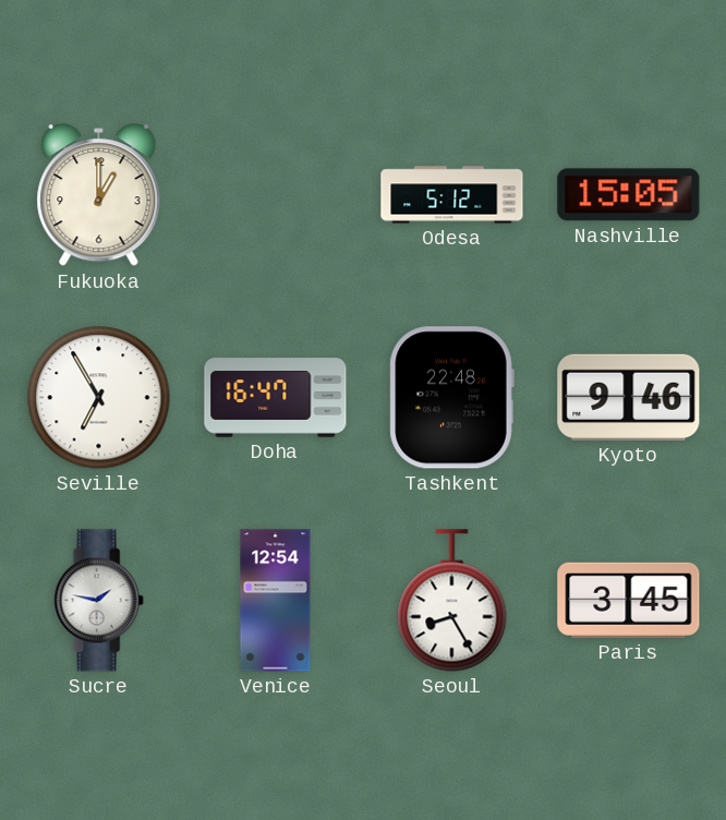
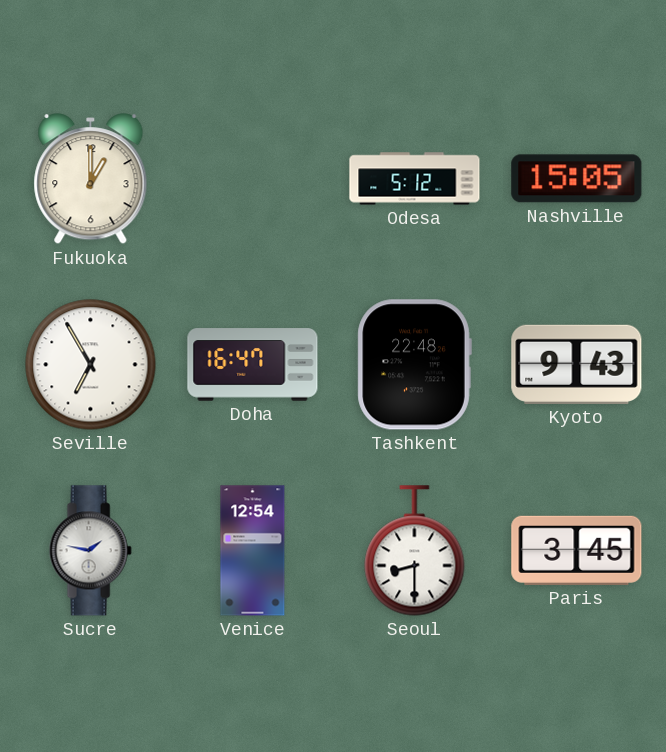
Kyoto: 9:46 -> 9:43 (577, 364)
Seoul: 8:25 -> 8:30 (415, 551)
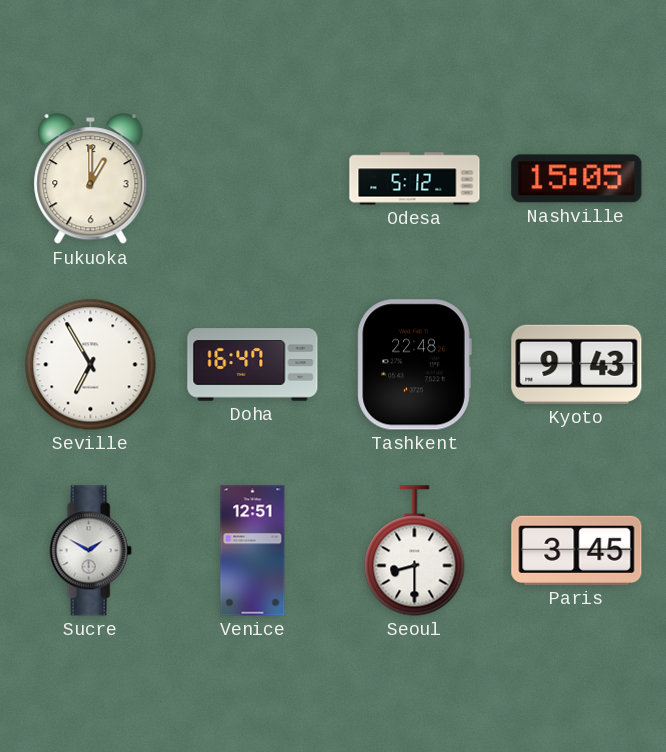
Sucre: 1:47 -> 1:50 (90, 551)
Venice: 12:54 -> 12:51 (253, 551)
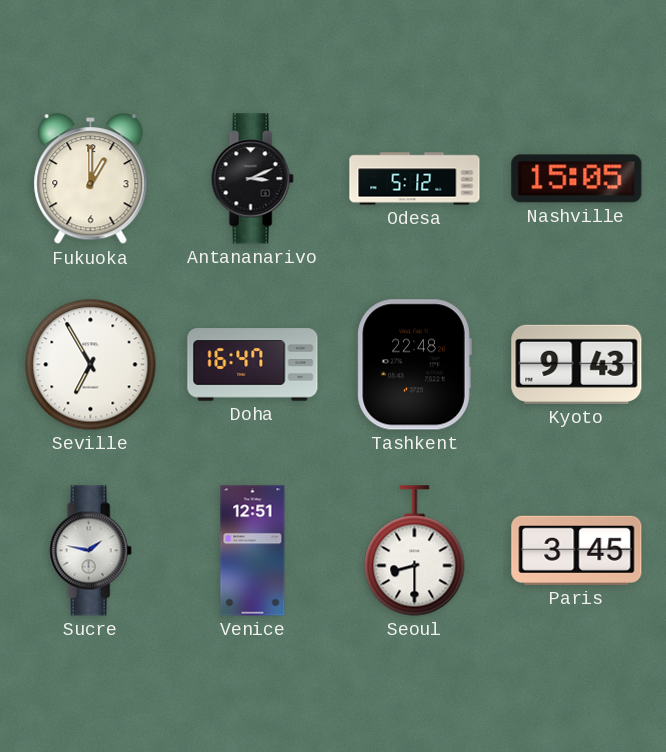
Antananarivo: none -> 3:11 (252, 179)
Sucre: 1:50 -> 1:47 (90, 551)
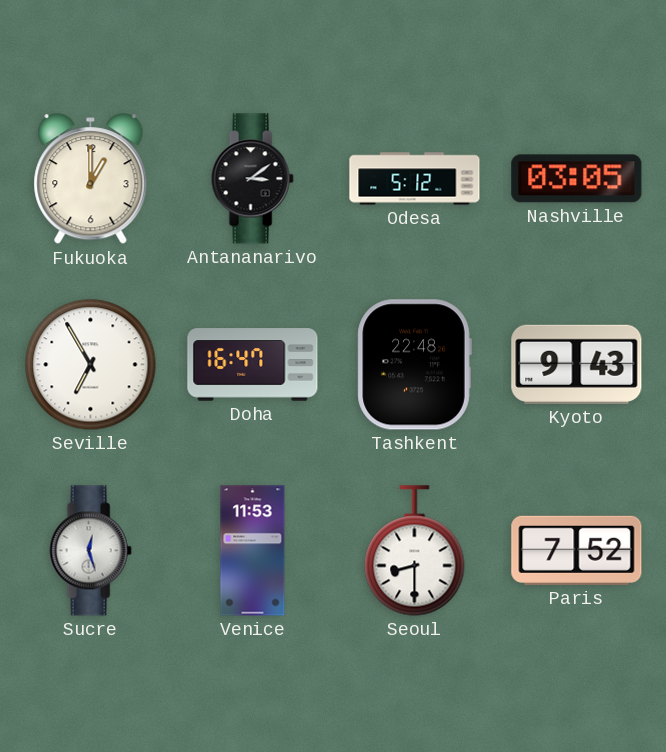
Antananarivo: 3:11 -> 3:09 (252, 179)
Nashville: 15:05 -> 03:05 (577, 179)
Sucre: 1:47 -> 12:27 (90, 551)
Venice: 12:51 -> 11:53 (253, 551)
Paris: 3:45 -> 7:52 (577, 550)
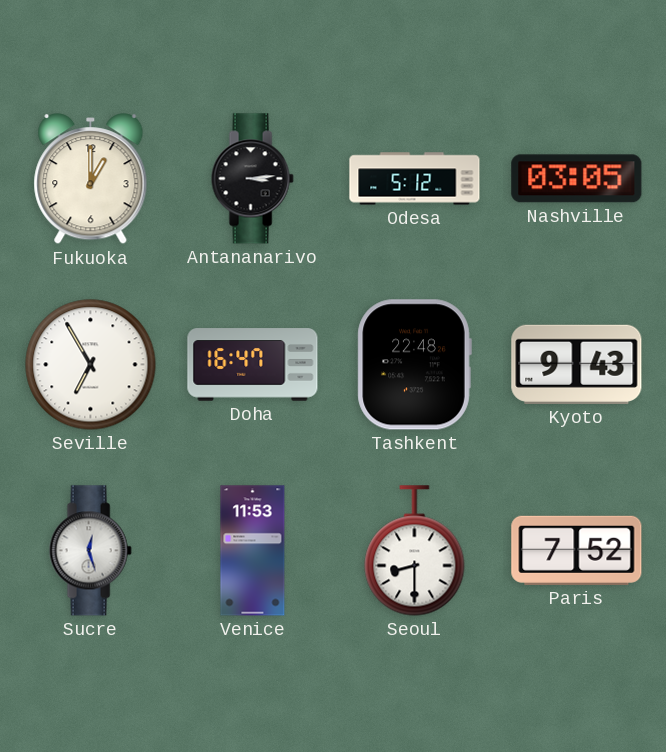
Antananarivo: 3:09 -> 3:14 (252, 179)
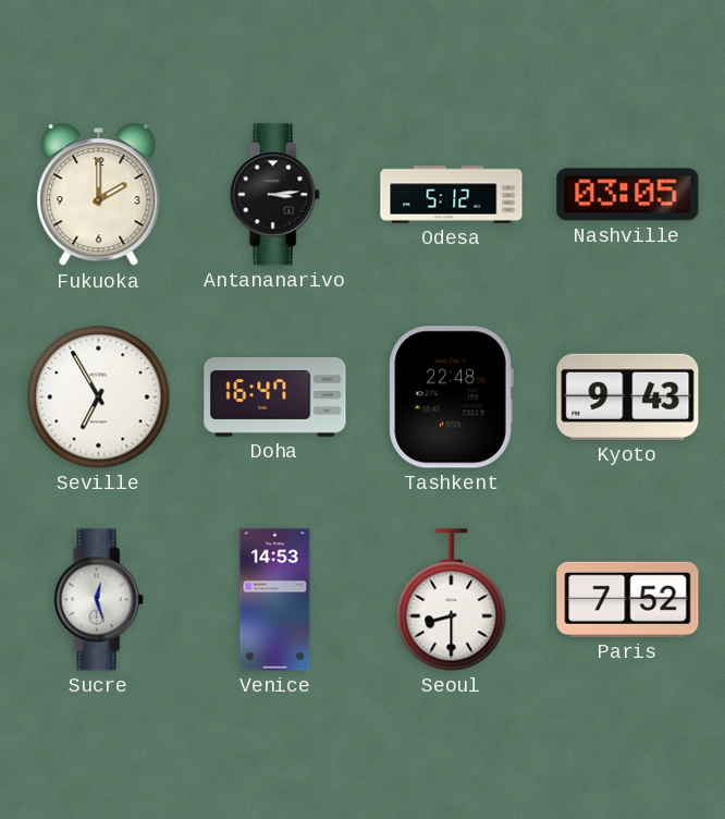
Fukuoka: 1:00 -> 2:00 (99, 195)
Venice: 11:53 -> 14:53 (275, 600)
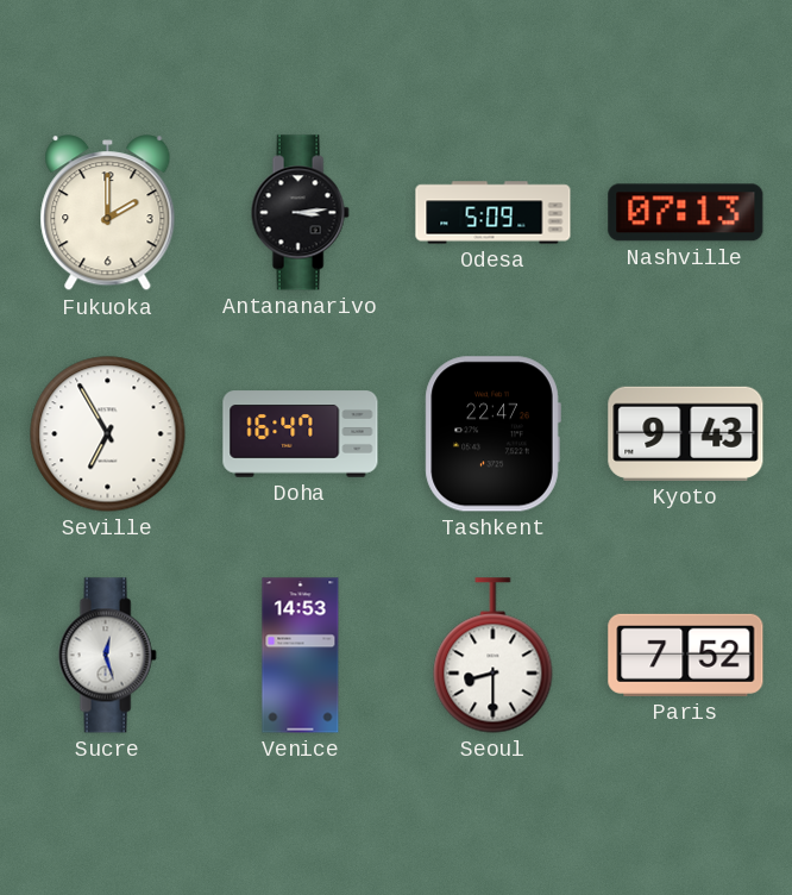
Odesa: 5:12 -> 5:09 (494, 213)
Nashville: 03:05 -> 07:13 (686, 213)
Tashkent: 22:48 -> 22:47 (492, 434)
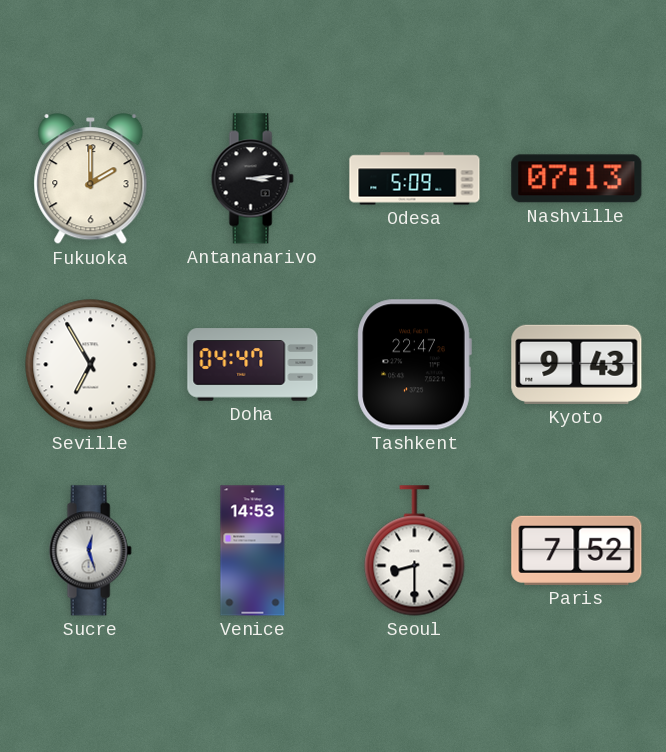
Doha: 16:47 -> 04:47 (253, 365)
